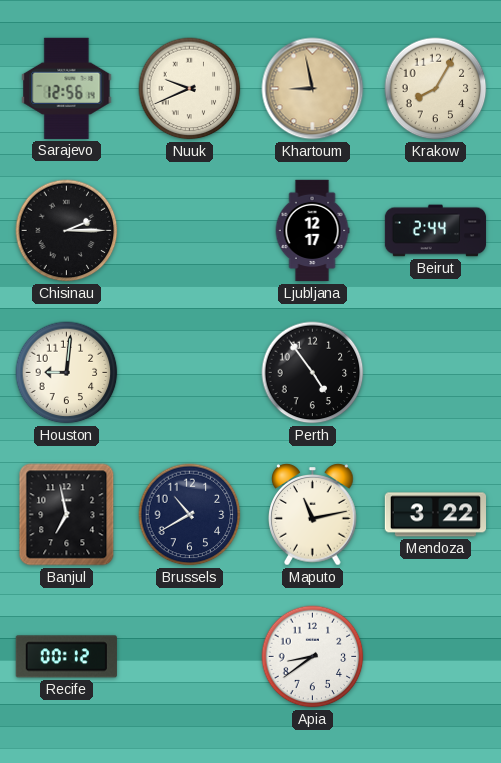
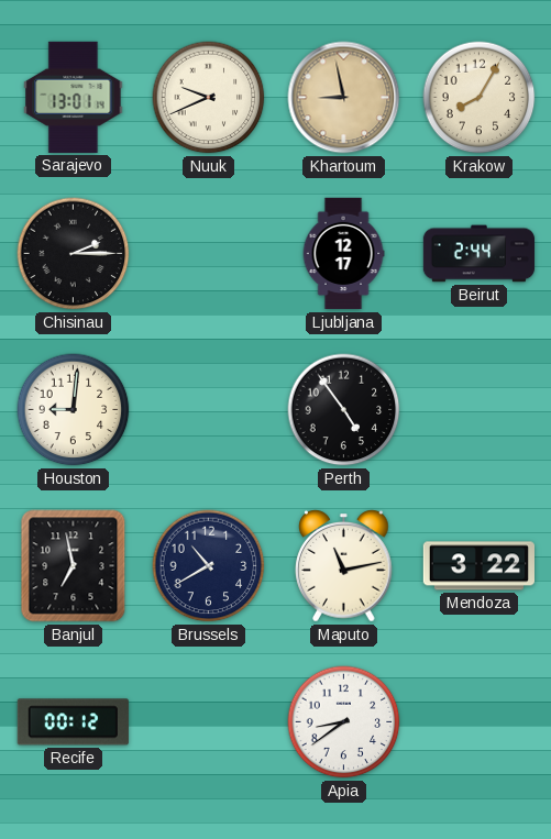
Sarajevo: 12:56 -> 13:01 (74, 97)
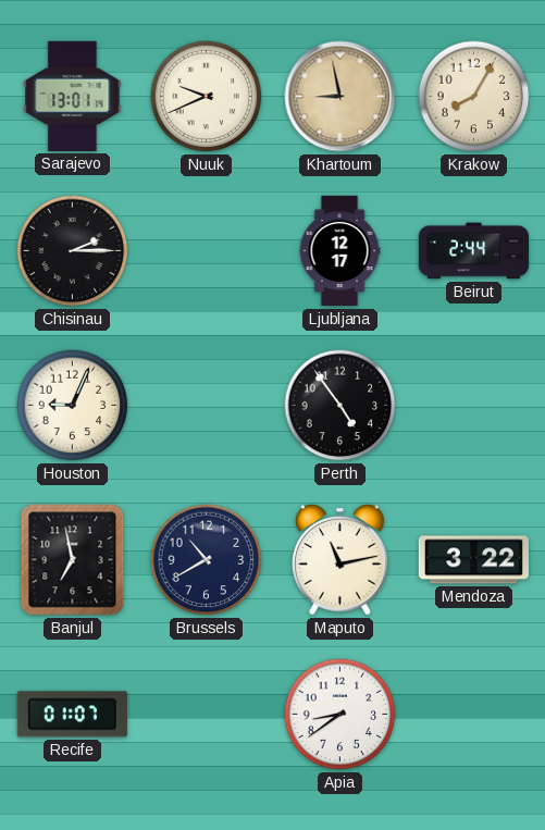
Houston: 9:01 -> 9:04 (73, 406)
Recife: 00:12 -> 01:07 (72, 715)
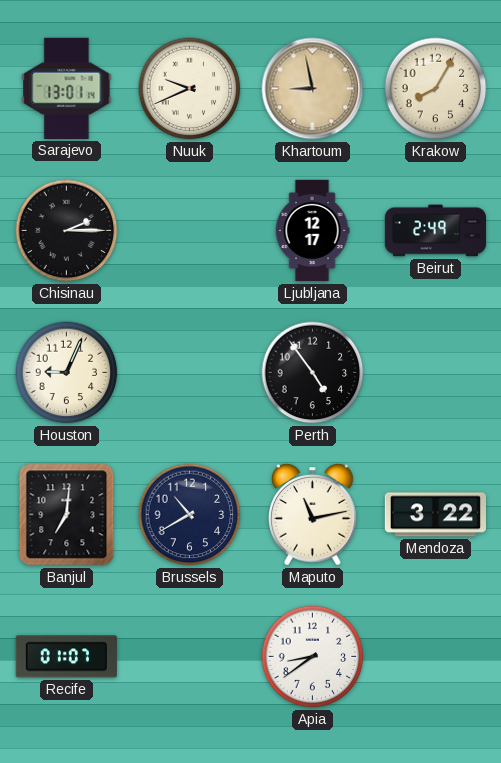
Beirut: 2:44 -> 2:49 (436, 231)
Banjul: 6:58 -> 7:01 (67, 515)
